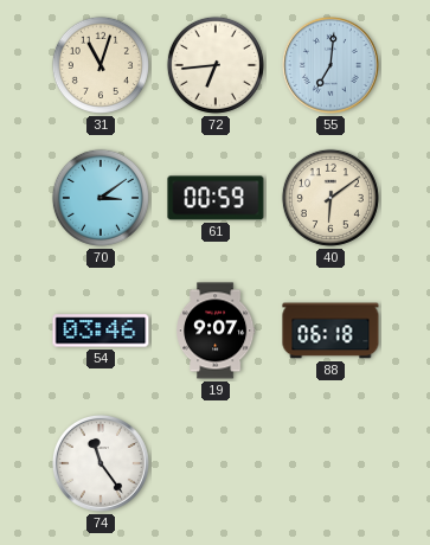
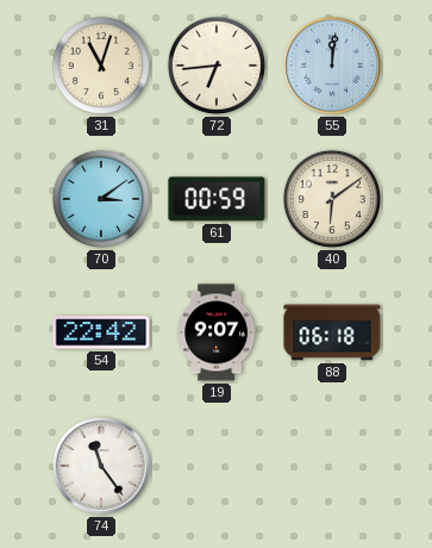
55: 7:01 -> 12:01 (332, 66)
54: 03:46 -> 22:42 (101, 332)
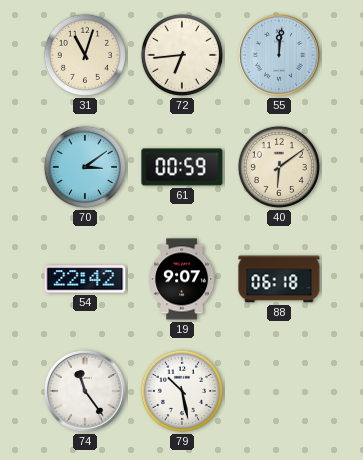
79: none -> 10:28 (182, 391)
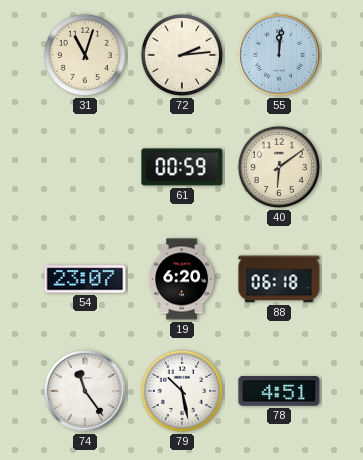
72: 6:44 -> 2:14 (182, 55)
70: 3:09 -> none (85, 167)
54: 22:42 -> 23:07 (85, 279)
19: 9:07 -> 6:20 (182, 279)
78: none -> 4:51 (279, 392)
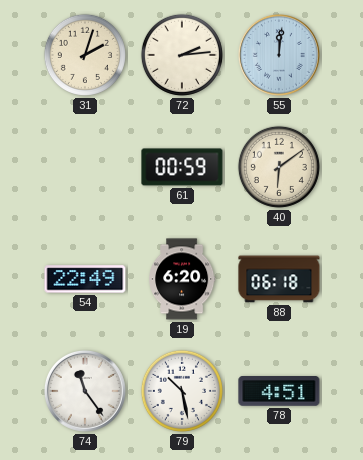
31: 11:03 -> 2:03 (85, 55)
54: 23:07 -> 22:49 (85, 279)
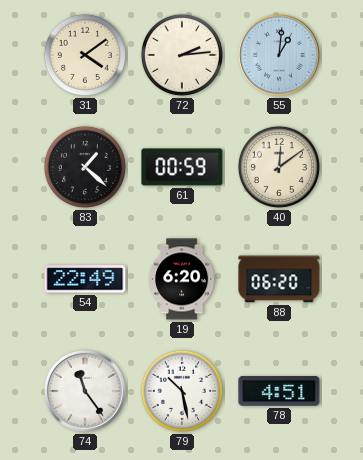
31: 2:03 -> 4:09 (85, 55)
55: 12:01 -> 1:01 (279, 55)
83: none -> 1:22 (85, 167)
40: 6:09 -> 12:09 (279, 167)
88: 06:18 -> 06:20 (279, 279)
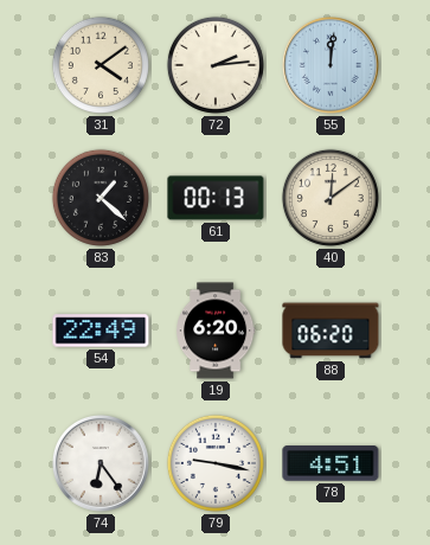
55: 1:01 -> 12:01 (330, 65)
61: 00:59 -> 00:13 (216, 198)
74: 11:24 -> 6:24 (101, 463)
79: 10:28 -> 9:17 (216, 463)
